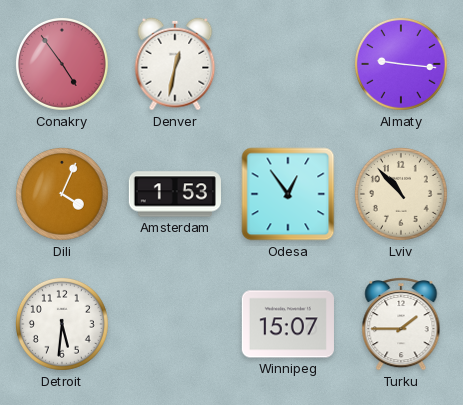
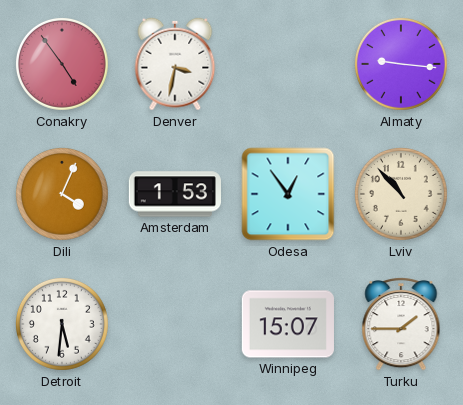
Denver: 12:32 -> 3:32 (175, 64)
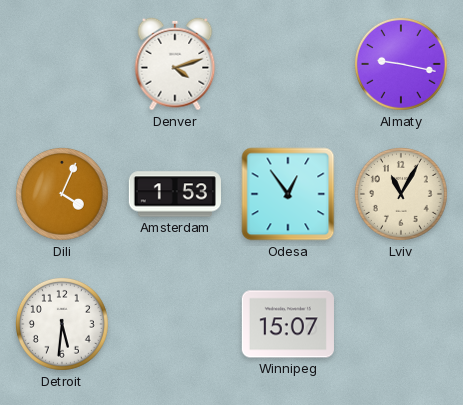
Conakry: 4:54 -> none (62, 64)
Denver: 3:32 -> 4:12 (175, 64)
Almaty: 9:16 -> 9:17 (401, 64)
Lviv: 10:53 -> 11:05 (401, 194)
Turku: 1:45 -> none (401, 324)
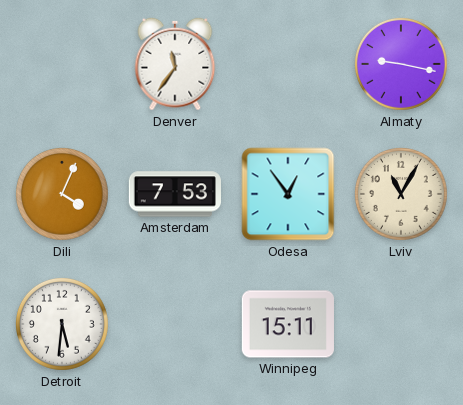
Denver: 4:12 -> 11:36 (175, 64)
Amsterdam: 1:53 -> 7:53 (175, 194)
Winnipeg: 15:07 -> 15:11 (288, 324)
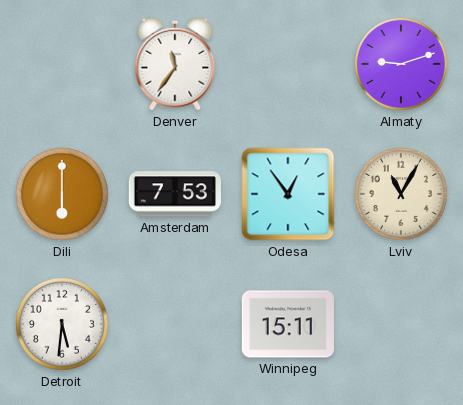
Almaty: 9:17 -> 9:12 (401, 64)
Dili: 4:04 -> 6:00 (62, 194)
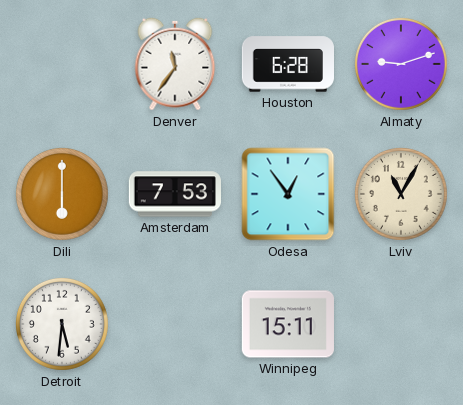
Houston: none -> 6:28 (287, 64)
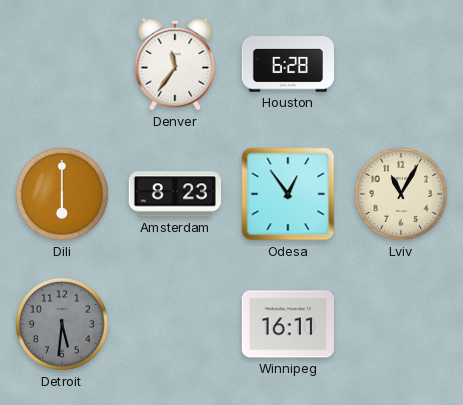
Almaty: 9:12 -> none (401, 64)
Amsterdam: 7:53 -> 8:23 (175, 194)
Detroit dial: white -> grey (62, 324)
Winnipeg: 15:11 -> 16:11 (288, 324)
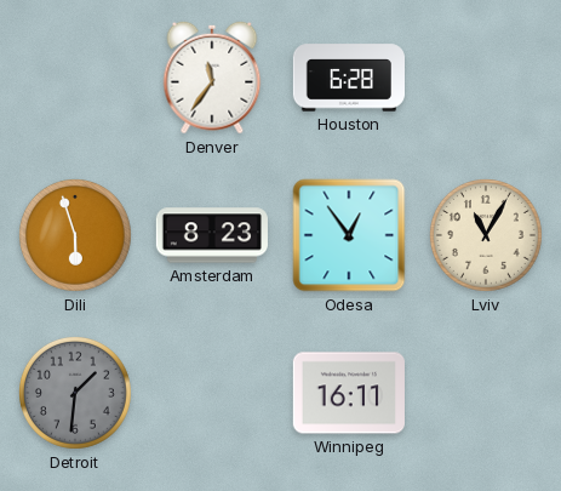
Dili: 6:00 -> 5:57 (75, 235)
Detroit: 5:31 -> 1:31 (75, 393)
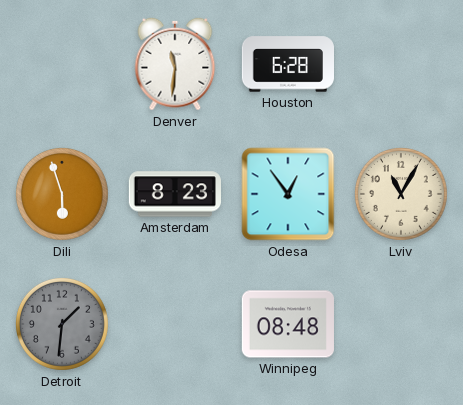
Denver: 11:36 -> 11:31 (175, 64)
Winnipeg: 16:11 -> 08:48 (288, 324)
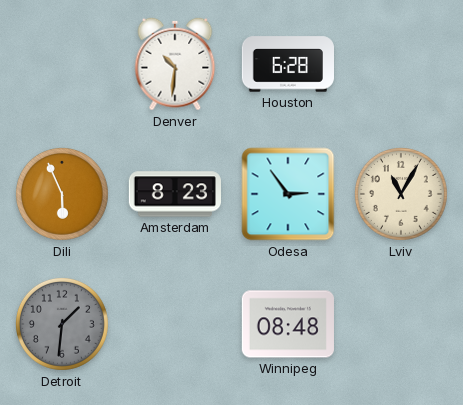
Denver: 11:31 -> 10:31 (175, 64)
Dili: 5:57 -> 5:56 (62, 194)
Odesa: 12:54 -> 2:54 (288, 194)
